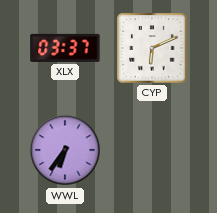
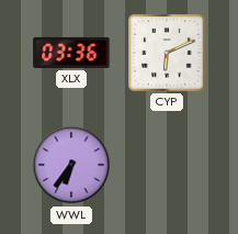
XLX: 03:37 -> 03:36 (71, 53)
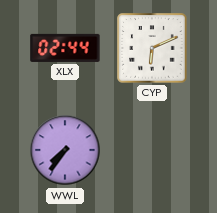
XLX: 03:36 -> 02:44 (65, 48)
WWL: 6:36 -> 7:36 (65, 150)
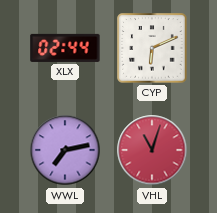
WWL: 7:36 -> 7:13 (65, 150)
VHL: none -> 11:03 (152, 150)
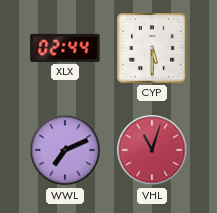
CYP: 6:11 -> 5:30 (152, 48)
WWL: 7:13 -> 7:11 (65, 150)
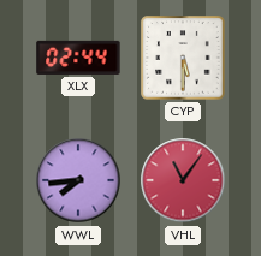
WWL: 7:11 -> 7:44 (78, 180)
VHL: 11:03 -> 11:06 (183, 180)
